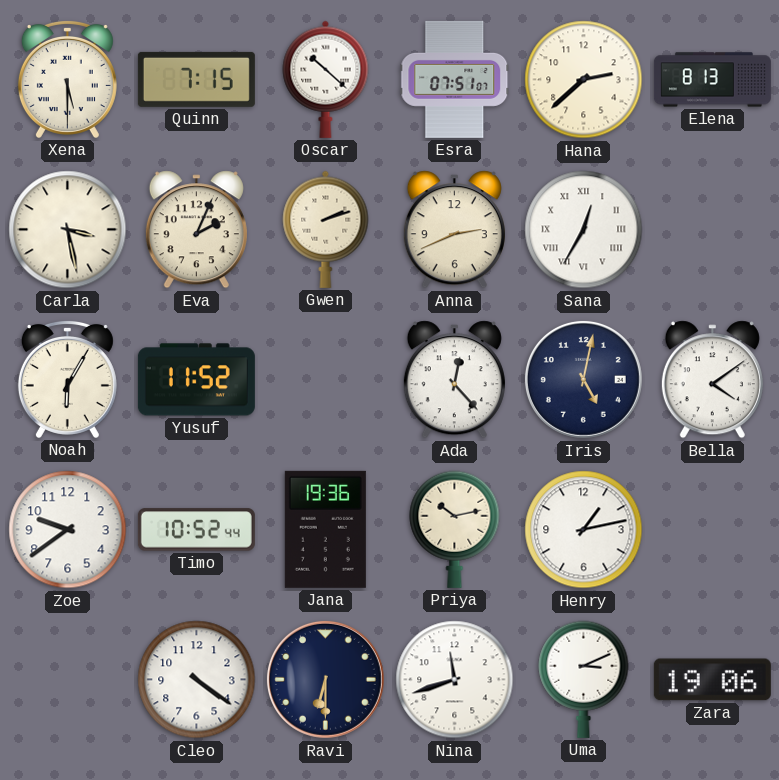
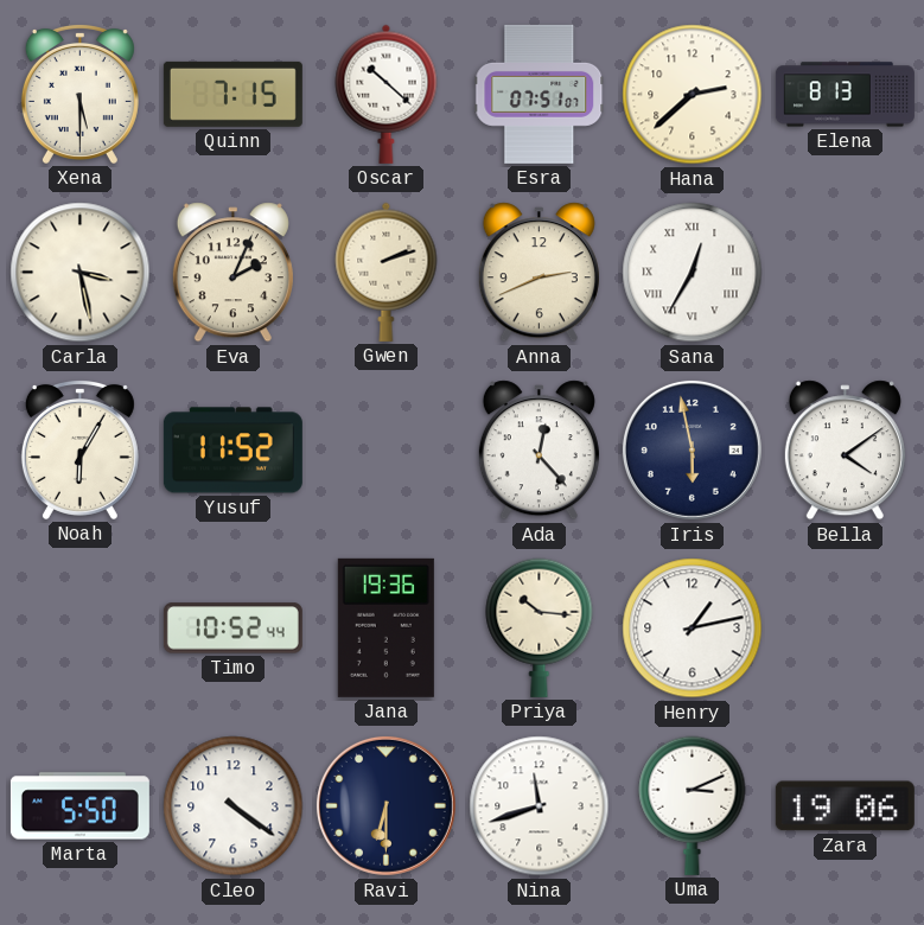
Iris: 5:02 -> 5:58 (692, 449)
Zoe: 9:39 -> none (68, 530)
Priya: 10:13 -> 10:16 (540, 627)
Marta: none -> 5:50 (79, 806)
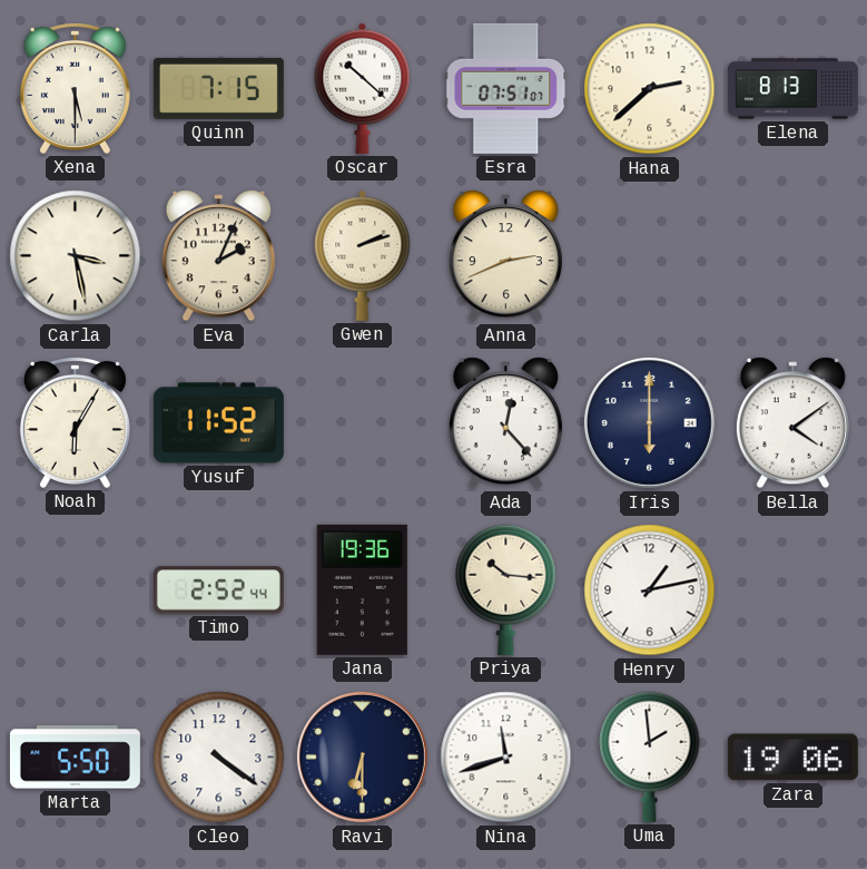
Sana: 12:35 -> none (693, 273)
Iris: 5:58 -> 6:00 (649, 422)
Timo: 10:52 -> 2:52 (218, 590)
Uma: 3:11 -> 1:59 (650, 756)
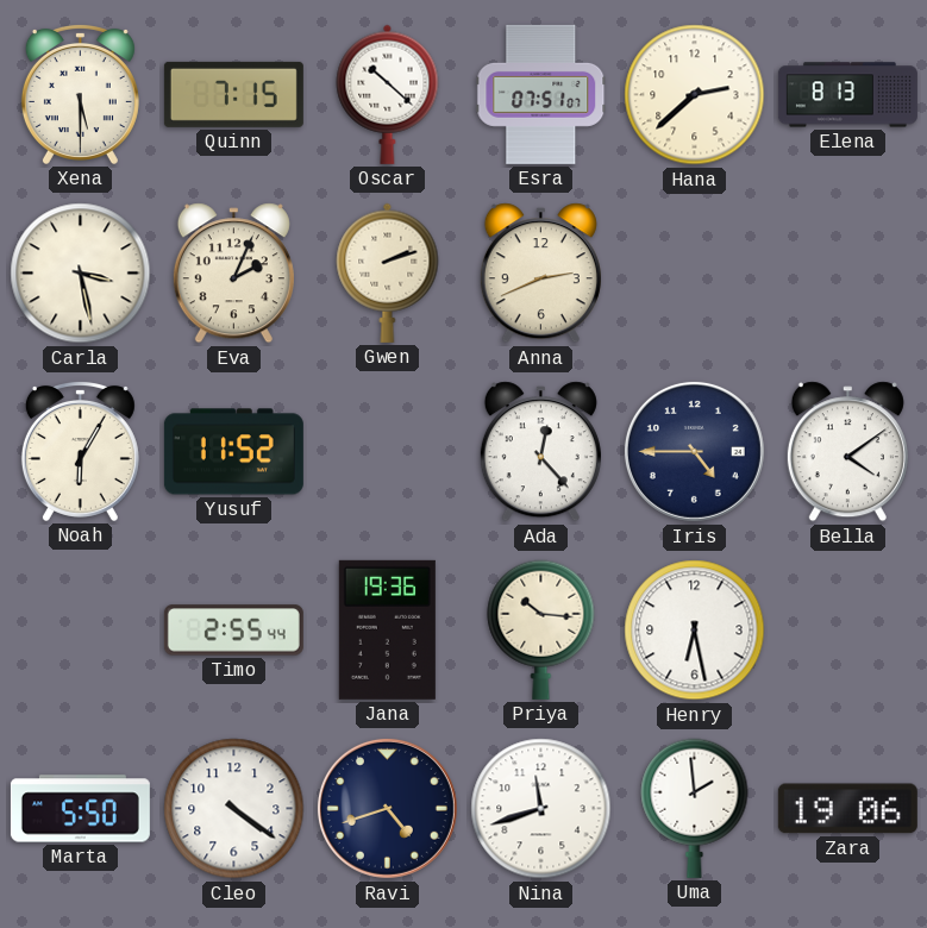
Iris: 6:00 -> 4:45 (694, 451)
Timo: 2:52 -> 2:55 (233, 631)
Henry: 1:13 -> 6:28 (695, 631)
Ravi: 6:30 -> 4:42 (387, 808)
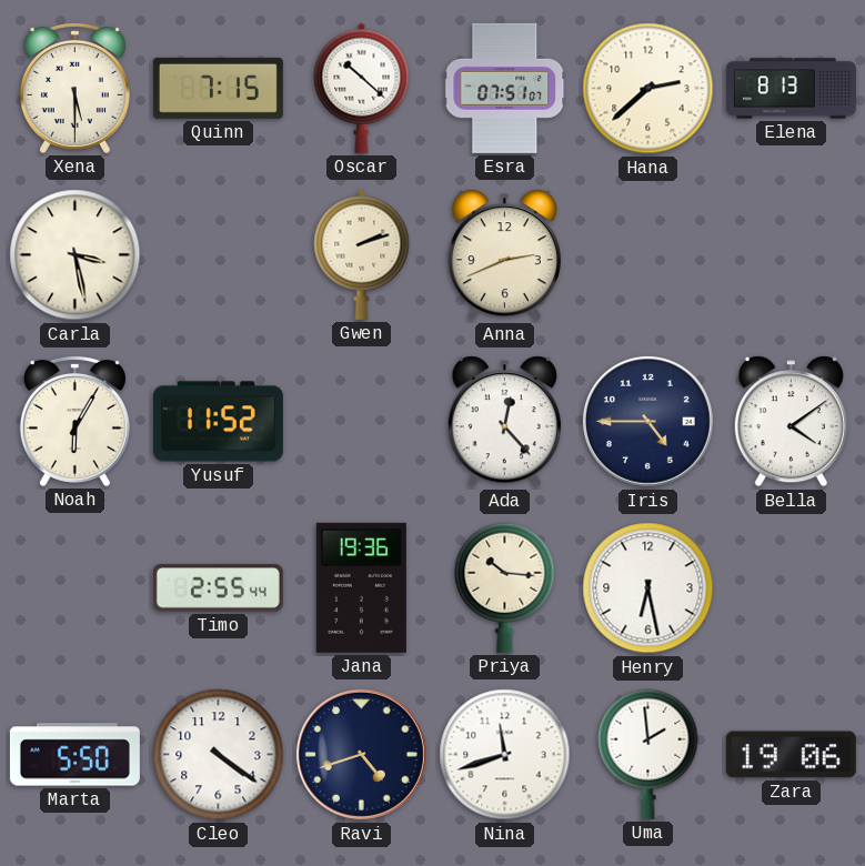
Eva: 2:04 -> none (233, 274)
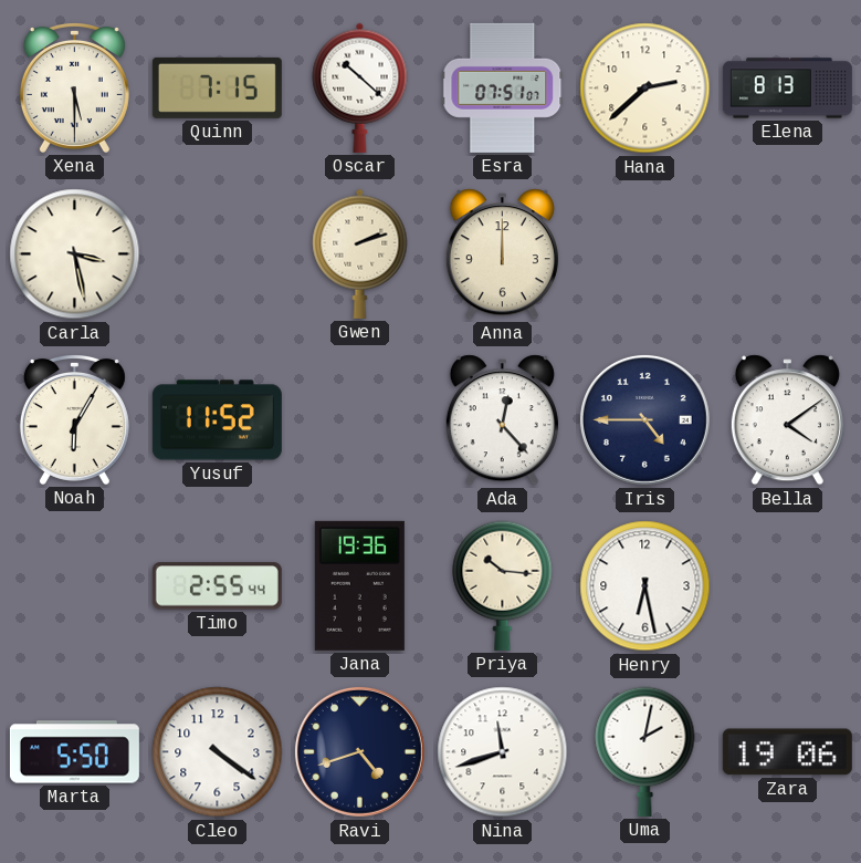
Anna: 2:41 -> 12:00 (502, 254)
Uma: 1:59 -> 2:02 (645, 751)
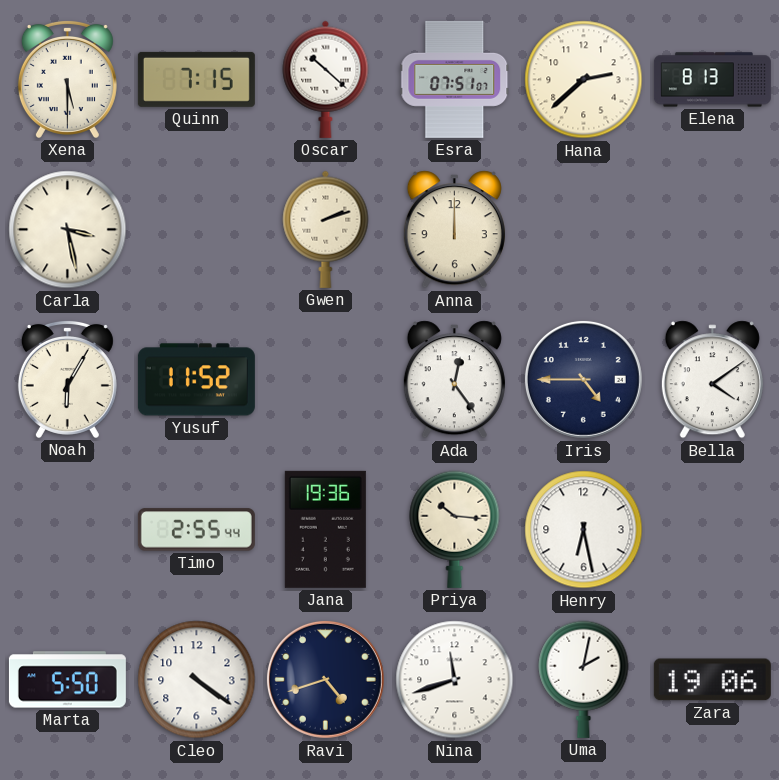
Ada: 12:23 -> 12:24 (454, 380)
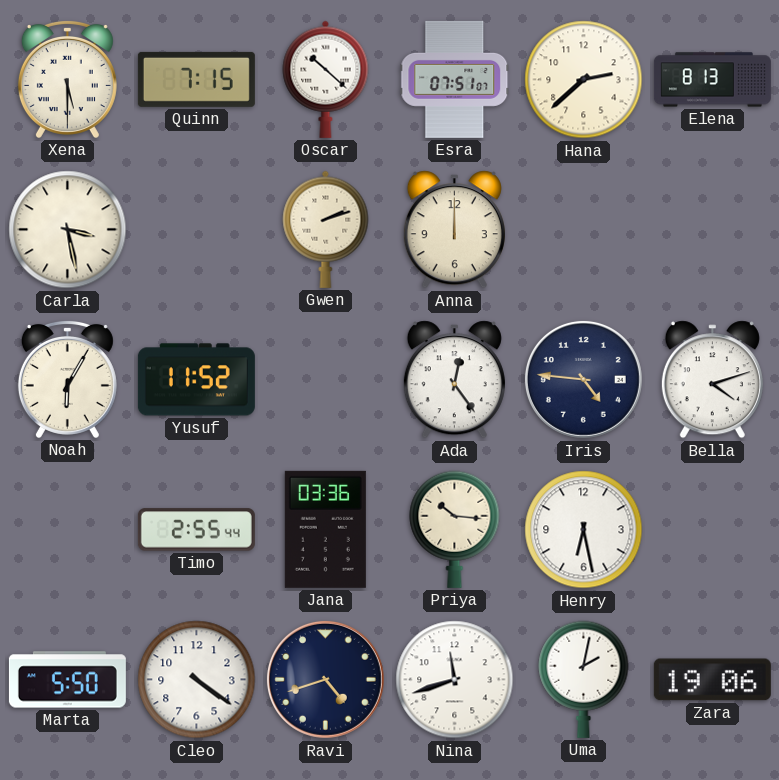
Iris: 4:45 -> 4:46 (583, 379)
Bella: 4:09 -> 4:12 (712, 380)
Jana: 19:36 -> 03:36 (325, 529)
